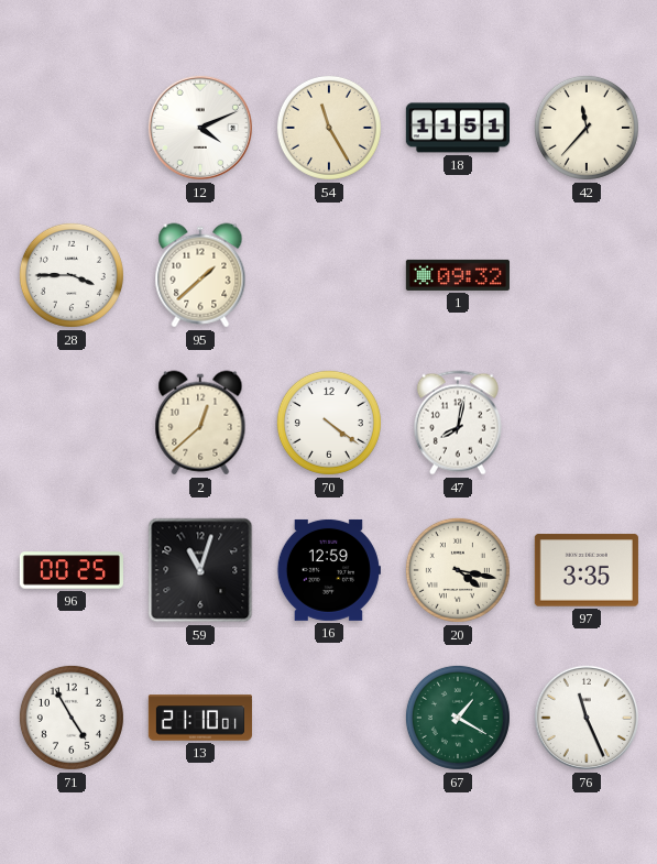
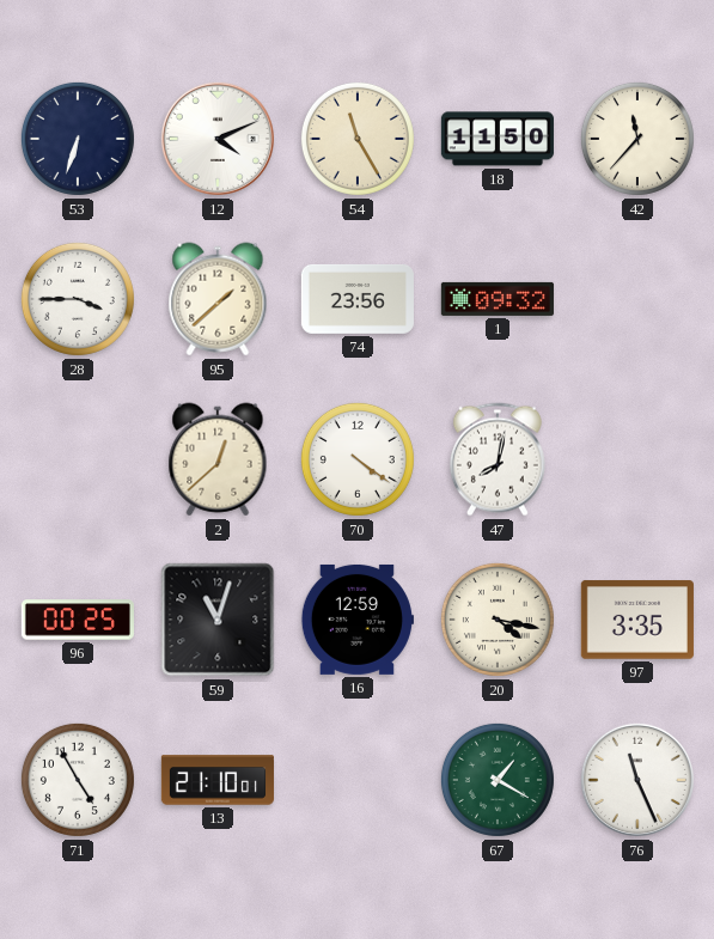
53: none -> 6:33 (78, 139)
18: 11:51 -> 11:50 (498, 139)
74: none -> 23:56 (358, 299)
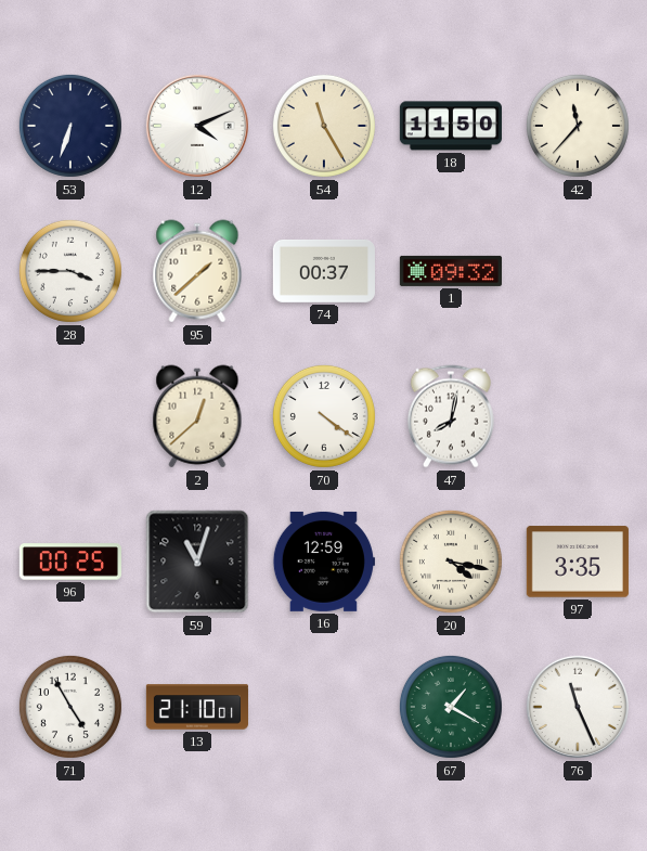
74: 23:56 -> 00:37 (324, 271)
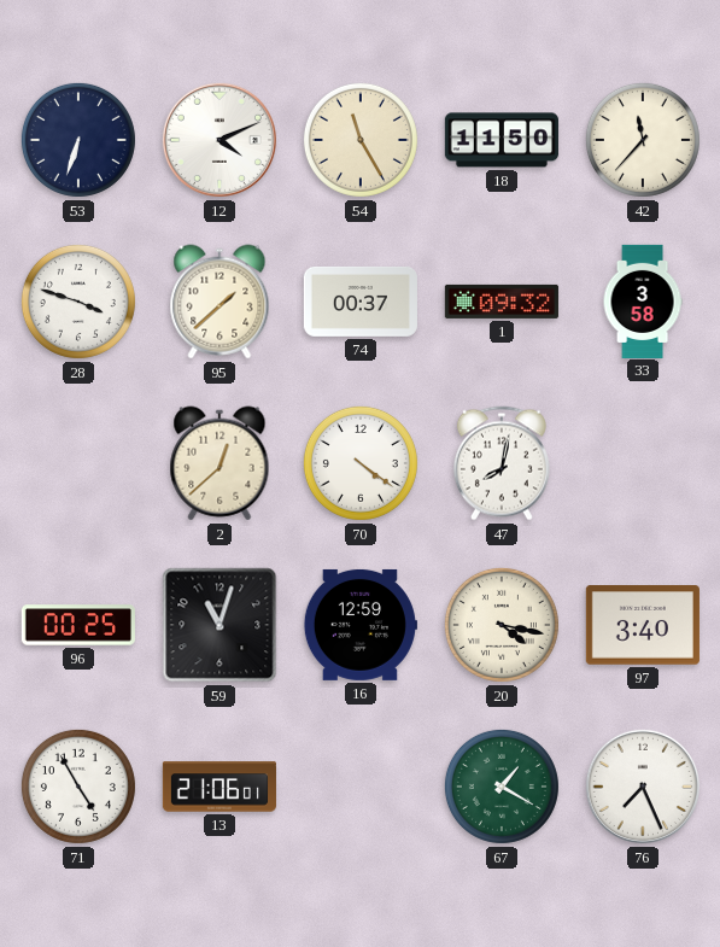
28: 3:45 -> 3:48 (78, 302)
33: none -> 3:58 (643, 300)
97: 3:35 -> 3:40 (643, 625)
13: 21:10 -> 21:06 (219, 787)
76: 11:26 -> 7:26 (643, 787)
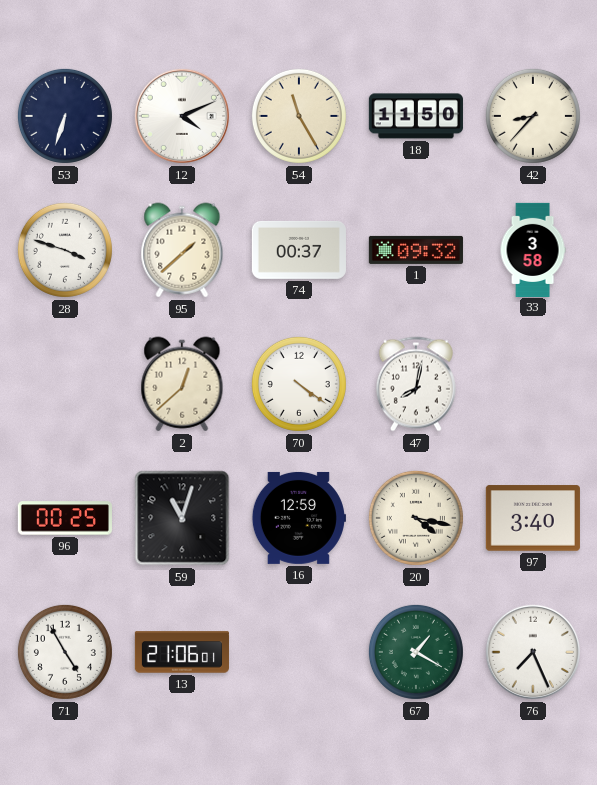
42: 11:37 -> 8:37 (533, 116)
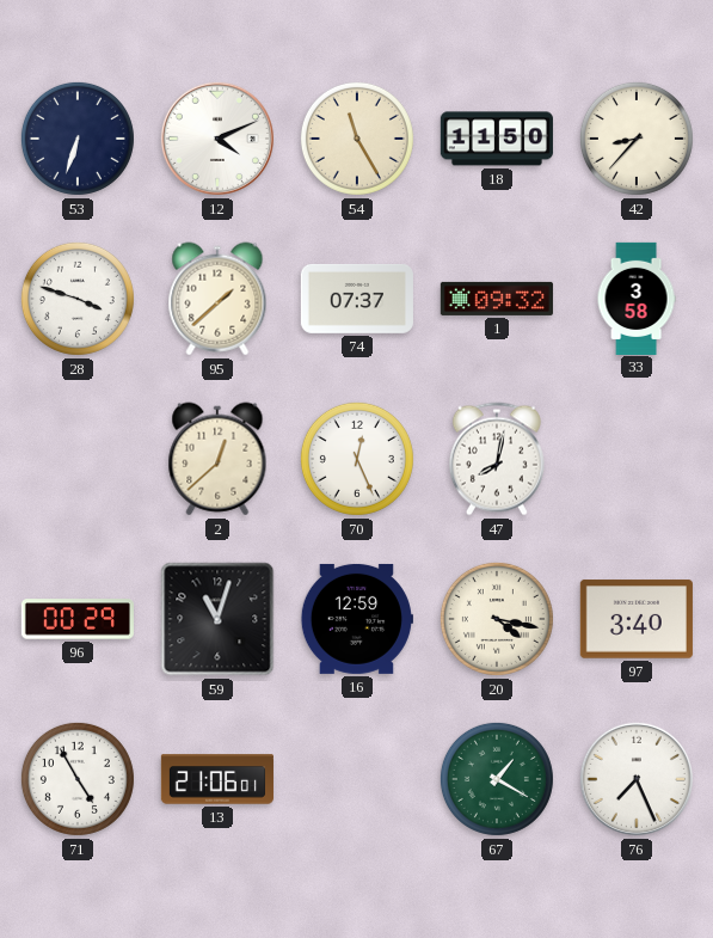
74: 00:37 -> 07:37 (357, 299)
70: 4:21 -> 12:26 (357, 459)
96: 00:25 -> 00:29 (78, 619)
